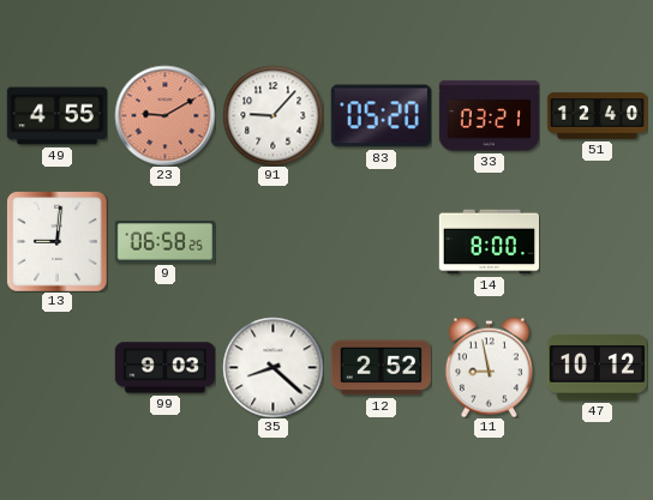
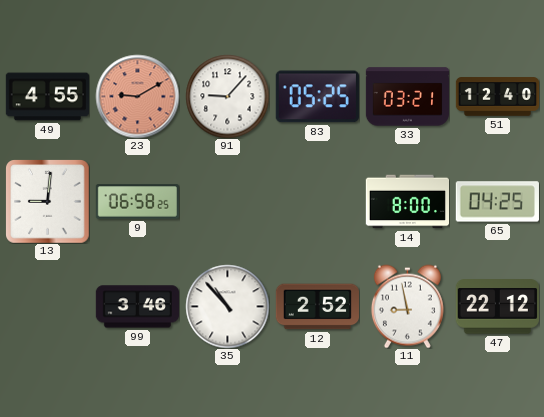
83: 05:20 -> 05:25 (317, 97)
65: none -> 04:25 (497, 202)
99: 9:03 -> 3:46 (137, 307)
35: 8:22 -> 10:53 (227, 306)
47: 10:12 -> 22:12 (497, 307)
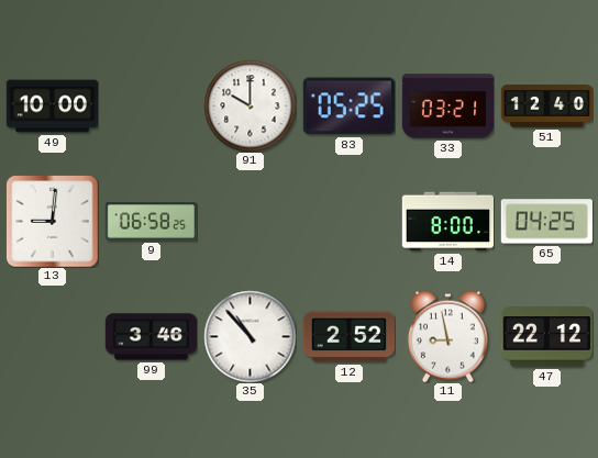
49: 4:55 -> 10:00 (52, 107)
23: 9:10 -> none (137, 96)
91: 9:07 -> 10:00 (250, 105)
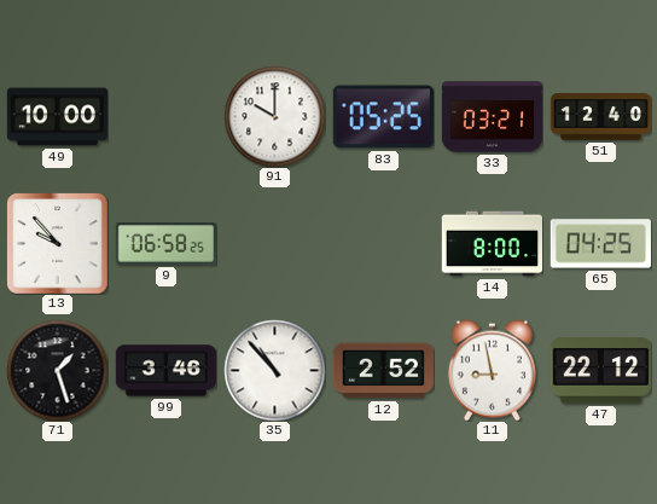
13: 9:01 -> 9:53 (57, 243)
71: none -> 1:27 (57, 370)
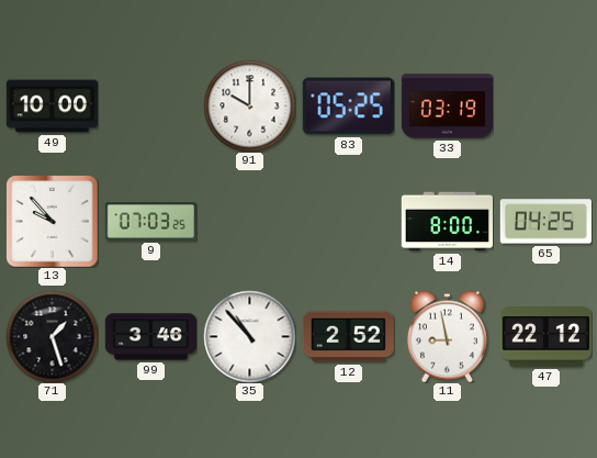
33: 03:21 -> 03:19 (447, 107)
51: 12:40 -> none (600, 117)
9: 06:58 -> 07:03 (150, 222)
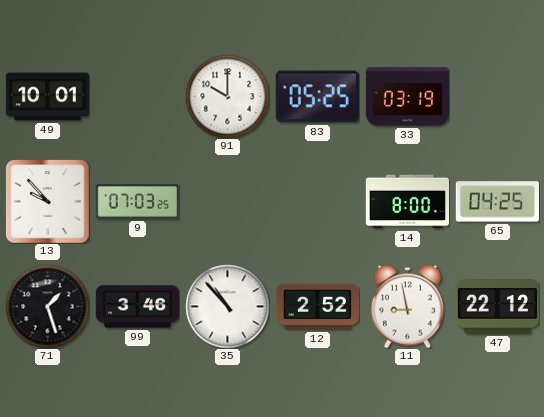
49: 10:00 -> 10:01 (47, 97)
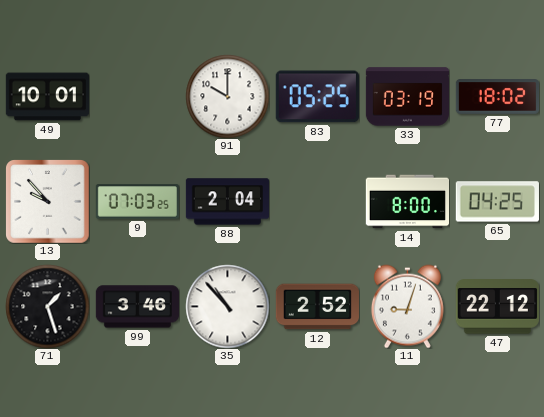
77: none -> 18:02 (497, 97)
88: none -> 2:04 (227, 202)
11: 8:58 -> 9:03 (407, 306)
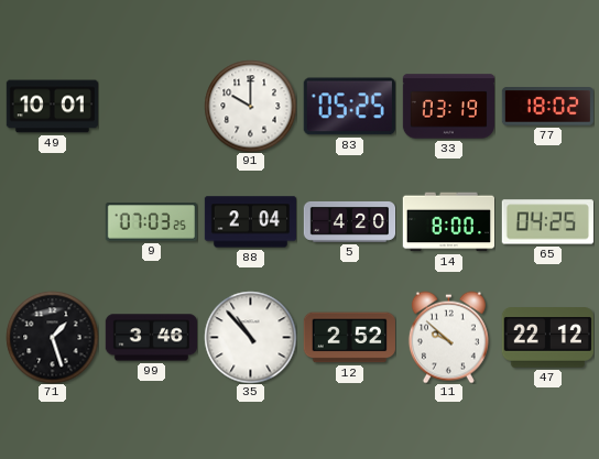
13: 9:53 -> none (47, 201)
5: none -> 4:20 (349, 221)
11: 9:03 -> 9:52 (448, 337)
